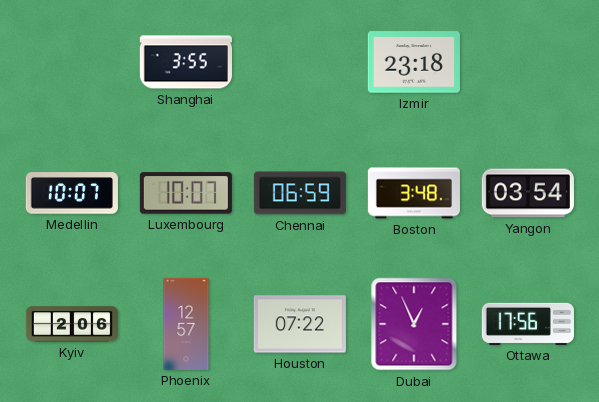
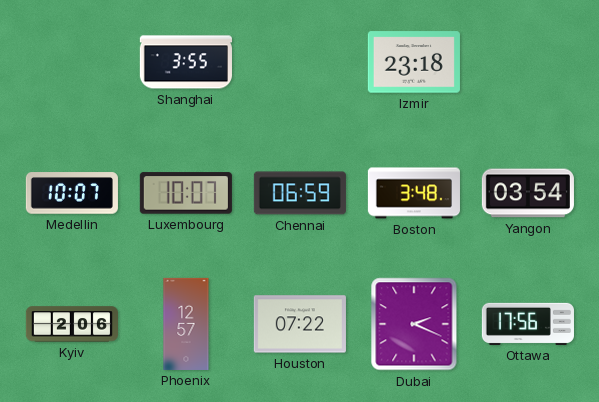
Dubai: 12:56 -> 2:19 (414, 324)
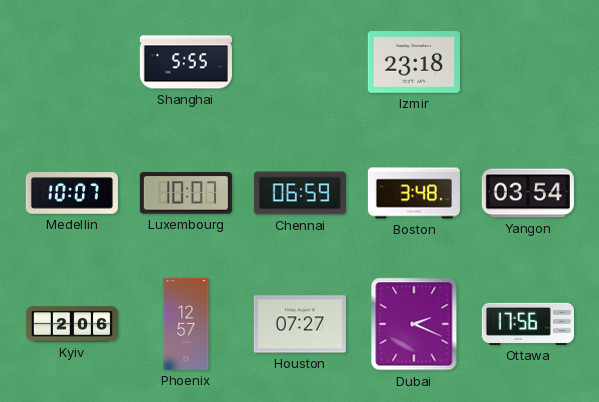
Shanghai: 3:55 -> 5:55 (186, 62)
Houston: 07:22 -> 07:27 (300, 324)
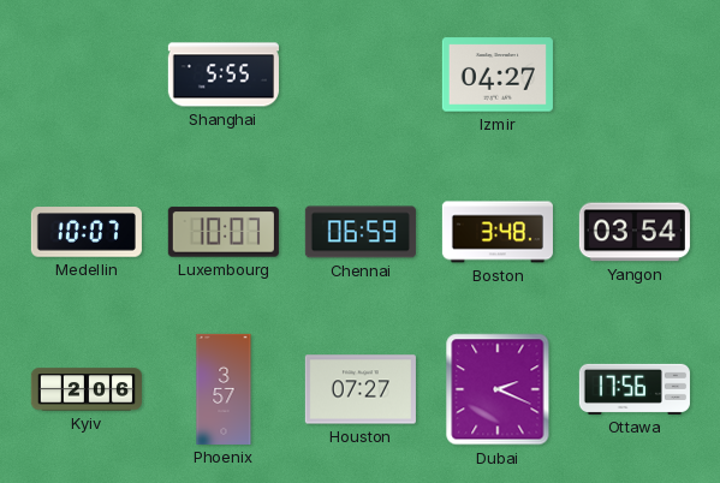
Izmir: 23:18 -> 04:27 (498, 74)
Phoenix: 12:57 -> 3:57 (224, 389)
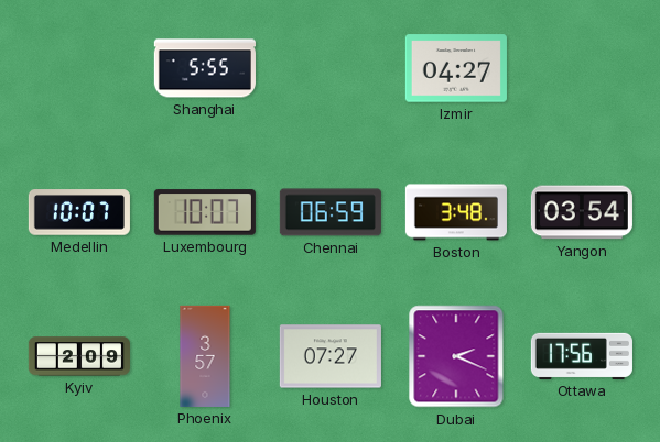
Kyiv: 2:06 -> 2:09 (79, 356)
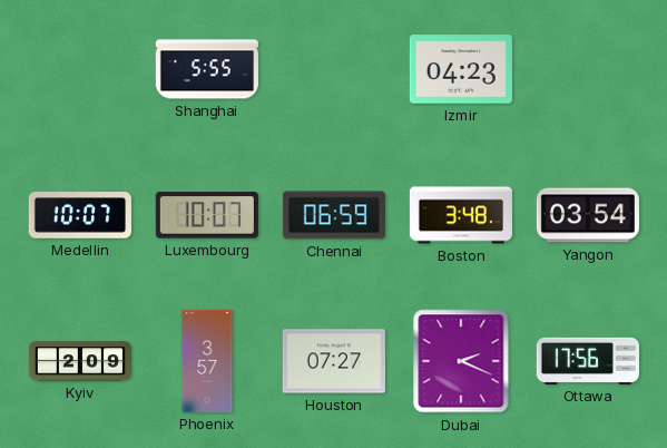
Izmir: 04:27 -> 04:23 (461, 69)
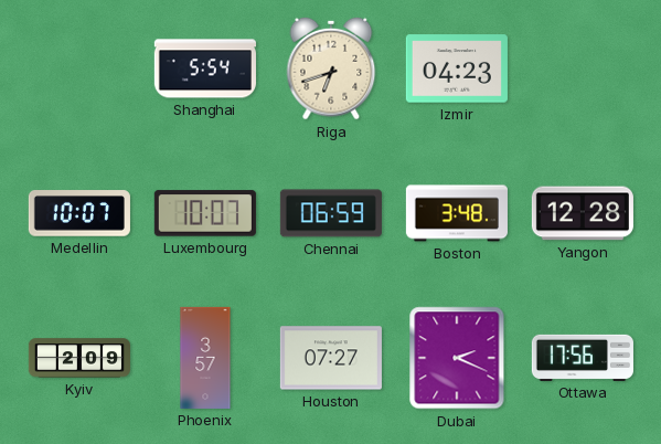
Shanghai: 5:55 -> 5:54 (205, 68)
Riga: none -> 6:42 (331, 68)
Yangon: 03:54 -> 12:28 (583, 213)
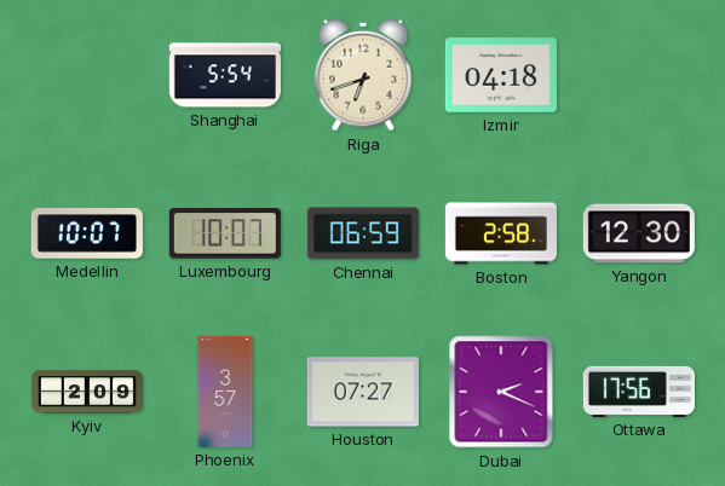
Izmir: 04:23 -> 04:18 (501, 75)
Boston: 3:48 -> 2:58 (501, 233)
Yangon: 12:28 -> 12:30 (639, 233)
